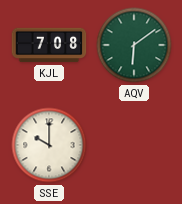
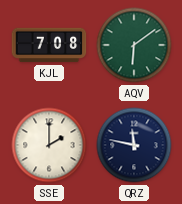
SSE: 10:00 -> 2:00 (49, 145)
QRZ: none -> 11:47 (134, 145)
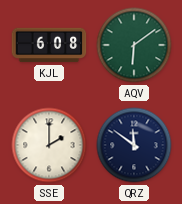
KJL: 7:08 -> 6:08 (49, 45)
QRZ: 11:47 -> 11:51 (134, 145)
